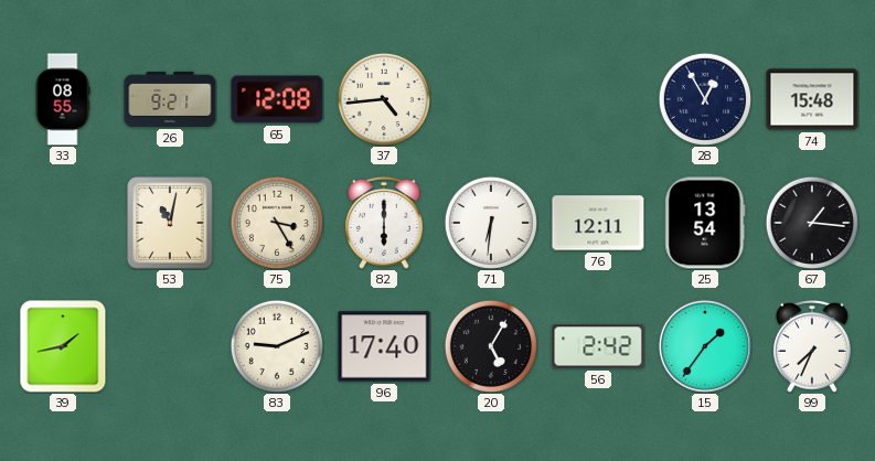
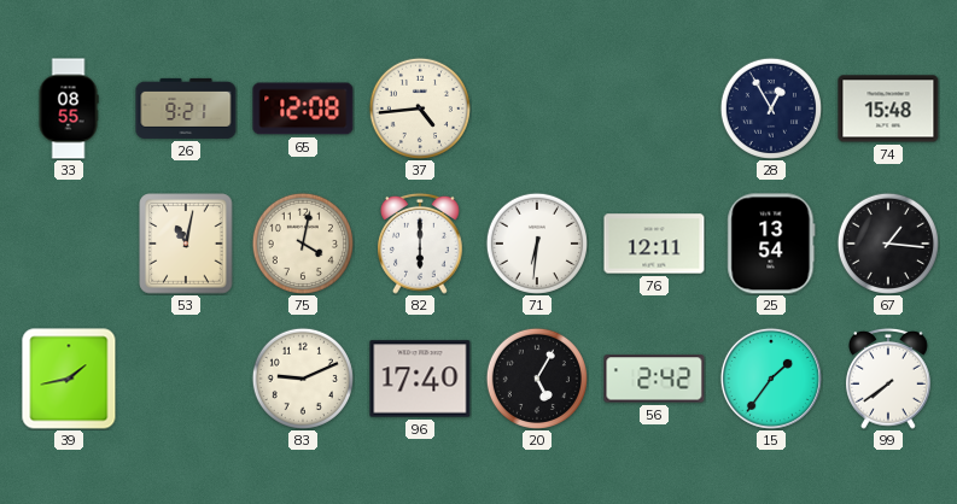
75: 3:25 -> 4:02 (303, 244)
99: 7:34 -> 7:39 (889, 379)
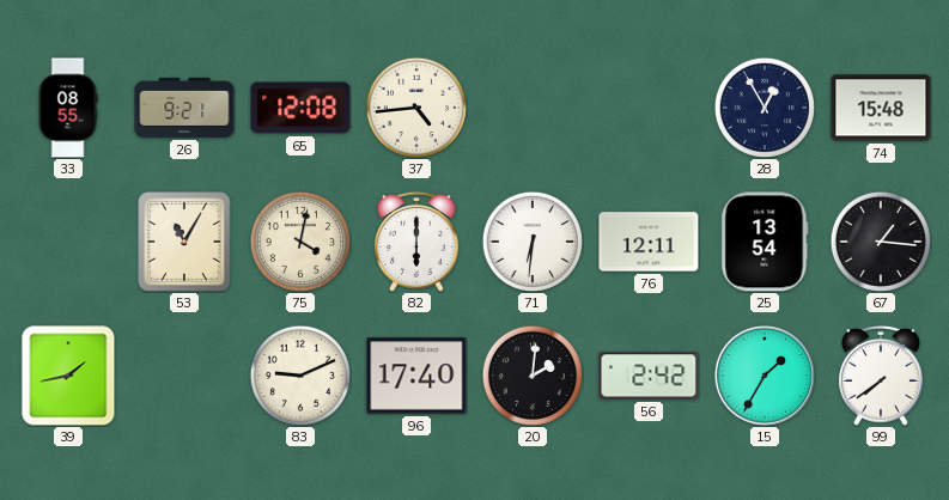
53: 11:02 -> 11:05 (184, 242)
20: 5:05 -> 2:01 (533, 376)
15: 1:36 -> 1:35 (765, 376)
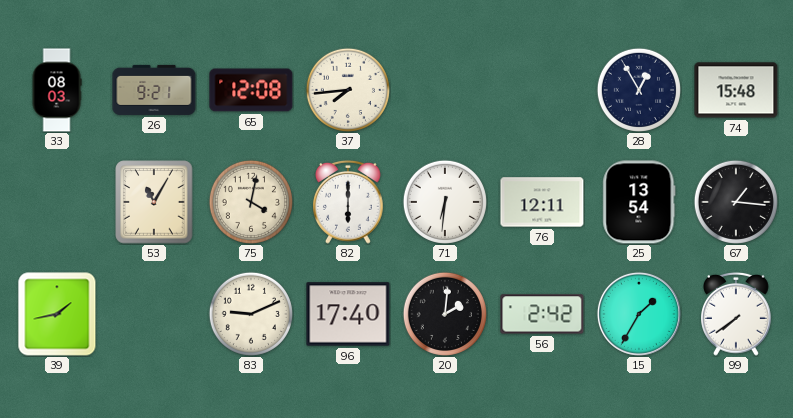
33: 08:55 -> 08:03 (57, 90)
37: 4:44 -> 7:44 (348, 90)
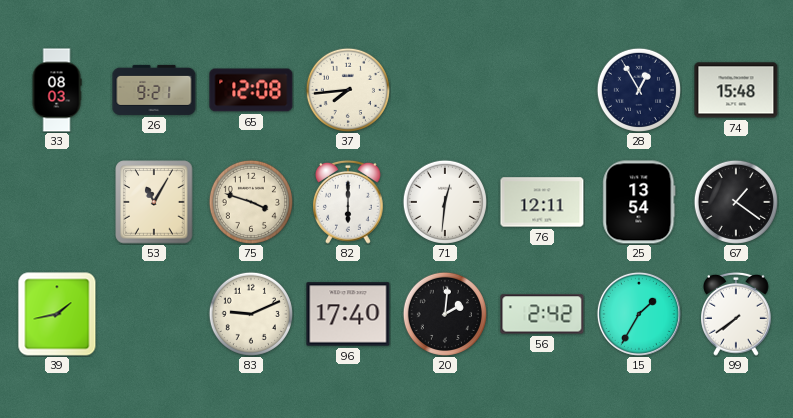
75: 4:02 -> 3:48 (251, 202)
71: 6:31 -> 12:31 (445, 202)
67: 1:16 -> 1:21 (736, 202)
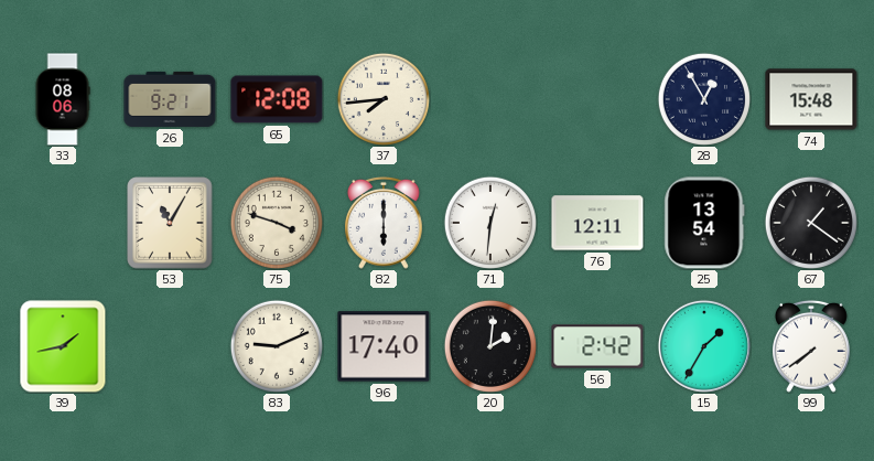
33: 08:03 -> 08:06 (63, 99)
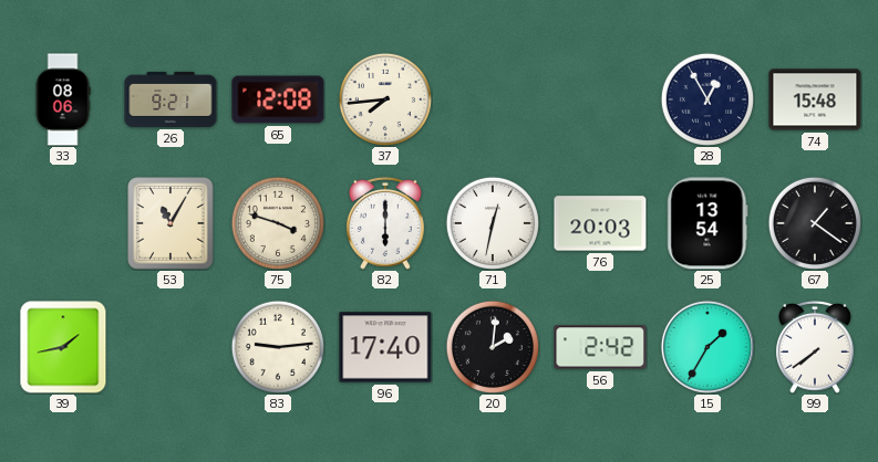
71: 12:31 -> 12:32 (493, 223)
76: 12:11 -> 20:03 (600, 223)
83: 9:11 -> 9:14 (278, 347)
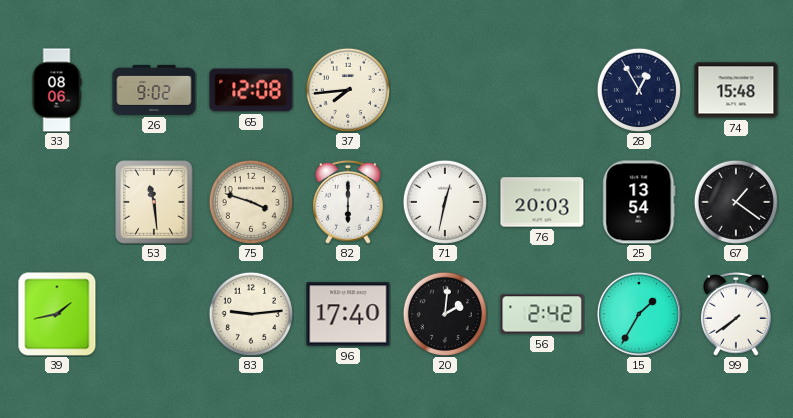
26: 9:21 -> 9:02 (154, 90)
53: 11:05 -> 11:29 (154, 202)
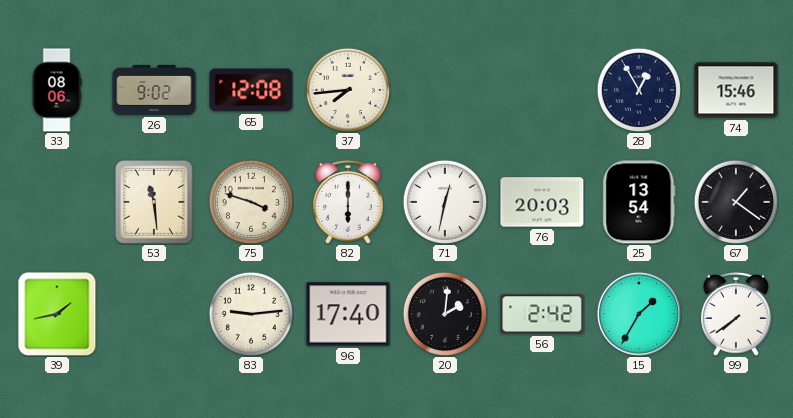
74: 15:48 -> 15:46 (736, 90)
